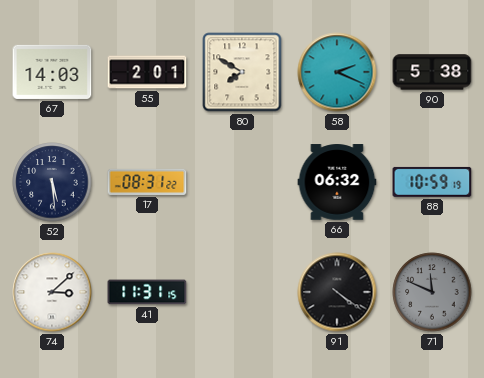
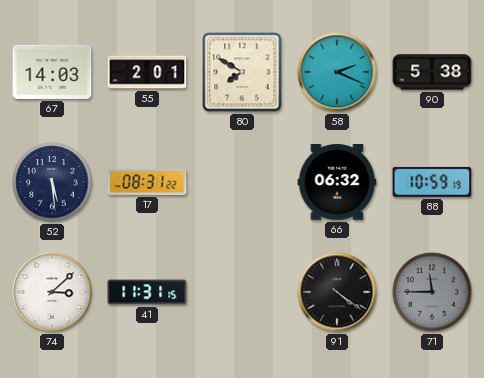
71: 11:49 -> 11:45 (432, 292)
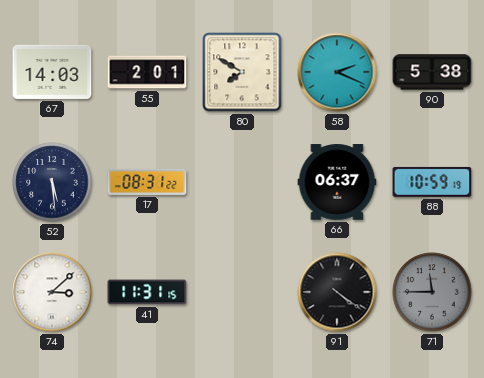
66: 06:32 -> 06:37 (337, 182)
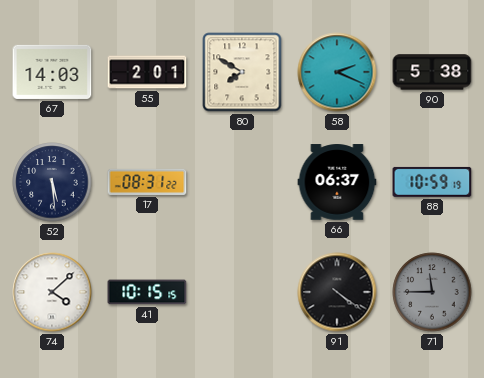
74: 3:08 -> 4:08 (52, 292)
41: 11:31 -> 10:15 (147, 292)
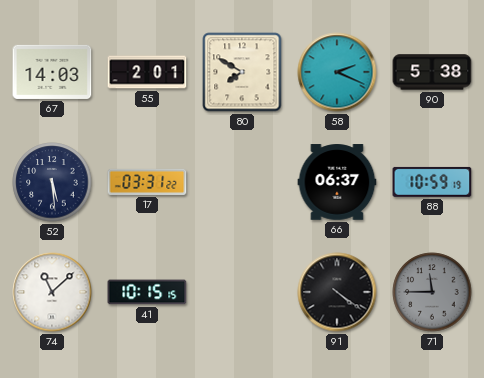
17: 08:31 -> 03:31 (147, 182)
74: 4:08 -> 11:08 (52, 292)
